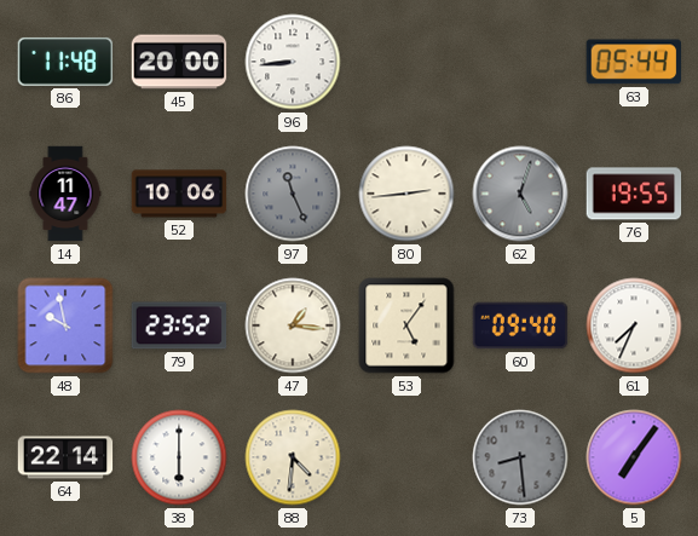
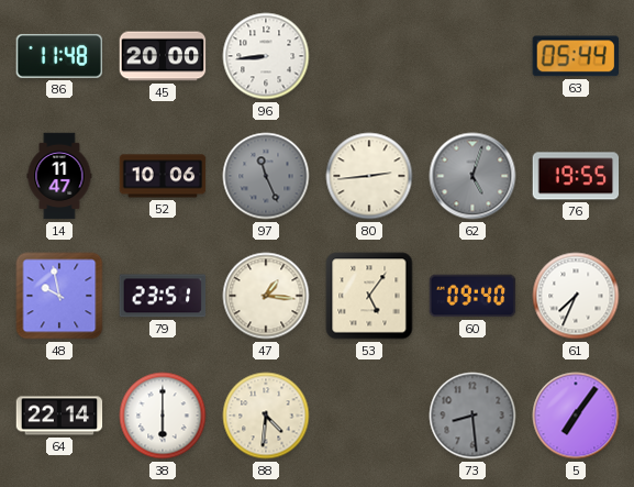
79: 23:52 -> 23:51 (163, 296)
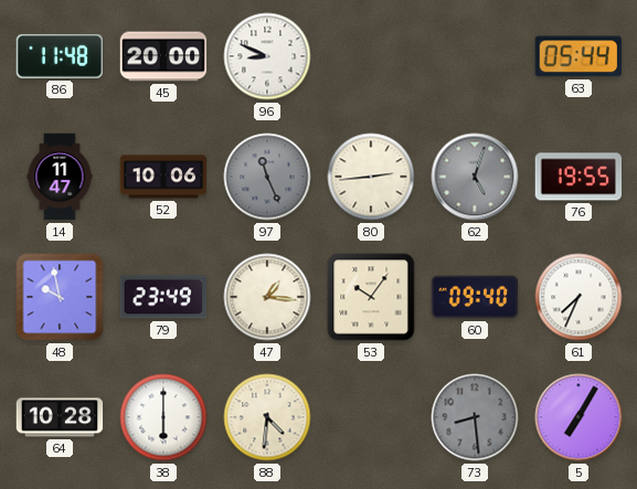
96: 8:44 -> 8:49 (267, 56)
79: 23:51 -> 23:49 (163, 297)
53: 5:06 -> 10:06 (371, 297)
64: 22:14 -> 10:28 (60, 417)
5: 7:06 -> 7:05 (578, 417)
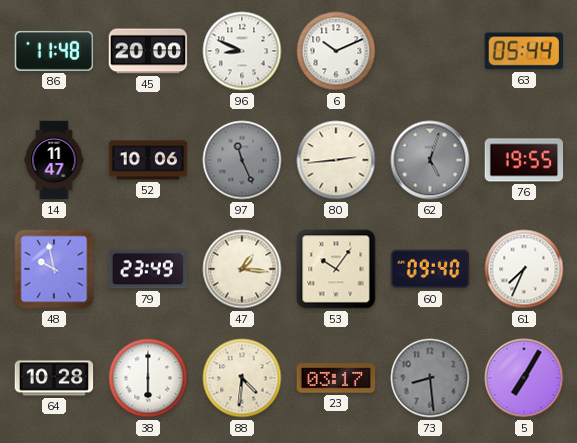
6: none -> 10:11 (336, 51)
23: none -> 03:17 (336, 378)
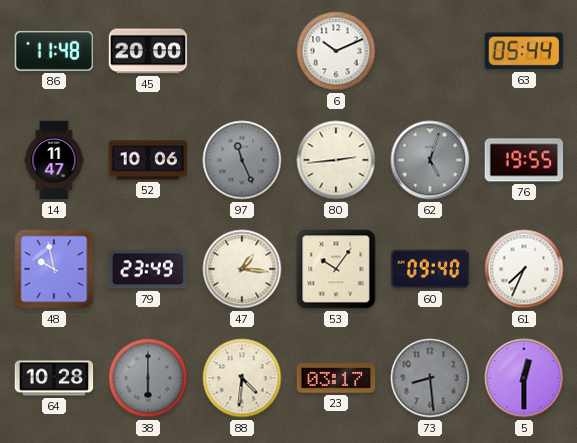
96: 8:49 -> none (242, 51)
38 dial: white -> grey (148, 378)
5: 7:05 -> 12:30 (524, 378)
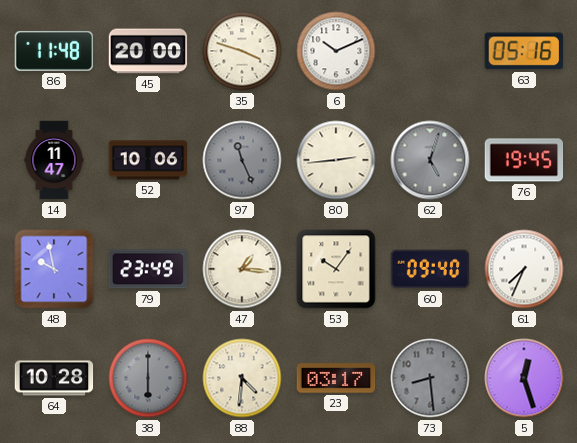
35: none -> 3:48 (242, 51)
63: 05:44 -> 05:16 (524, 51)
76: 19:55 -> 19:45 (524, 160)
5: 12:30 -> 12:27 (524, 378)
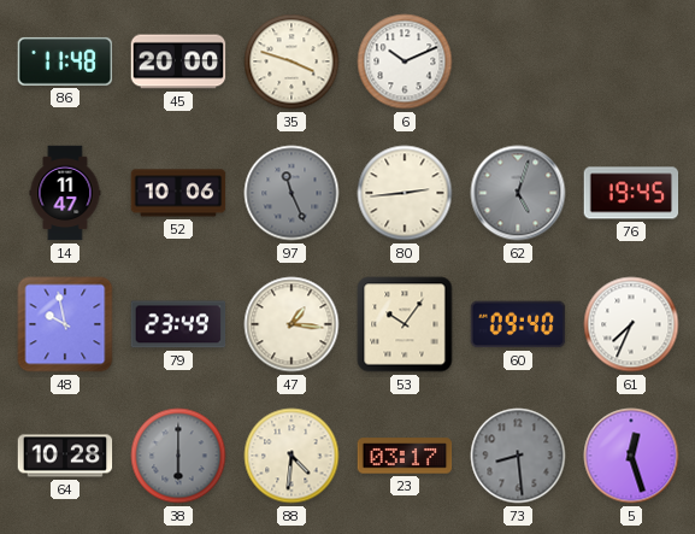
63: 05:16 -> none (524, 51)
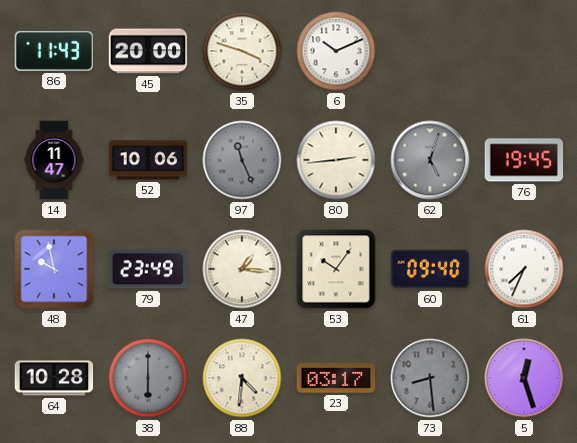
86: 11:48 -> 11:43 (54, 51)
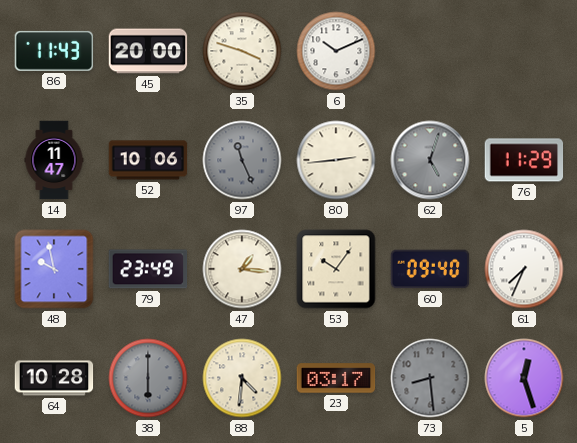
76: 19:45 -> 11:29 (524, 160)
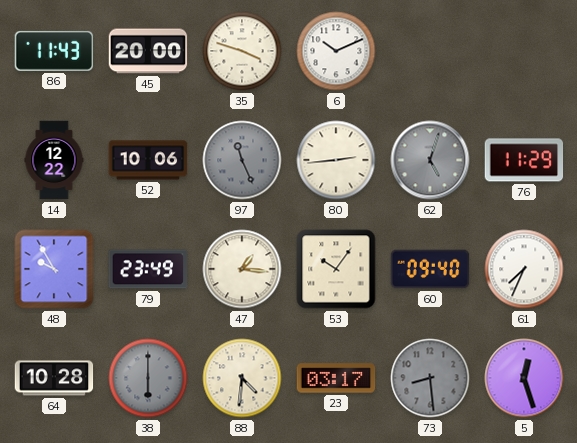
14: 11:47 -> 12:22 (54, 160)
48: 9:58 -> 9:55 (54, 269)
